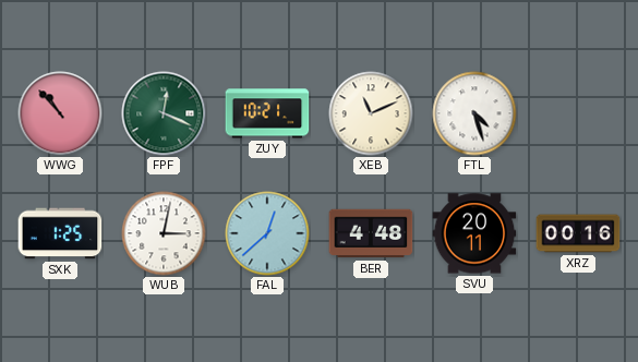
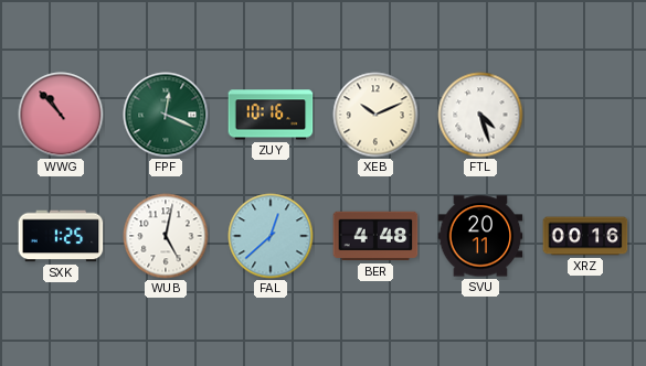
ZUY: 10:21 -> 10:16 (271, 115)
XEB: 11:11 -> 10:11 (375, 115)
WUB: 3:02 -> 5:02 (166, 236)
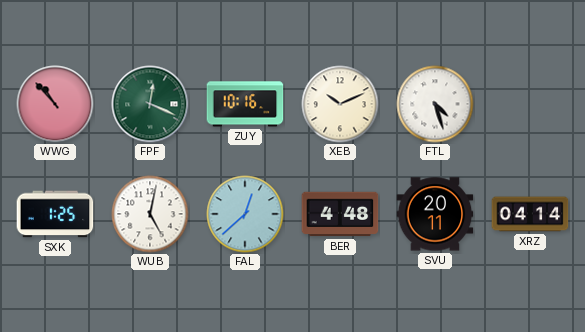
XRZ: 00:16 -> 04:14 (530, 214)
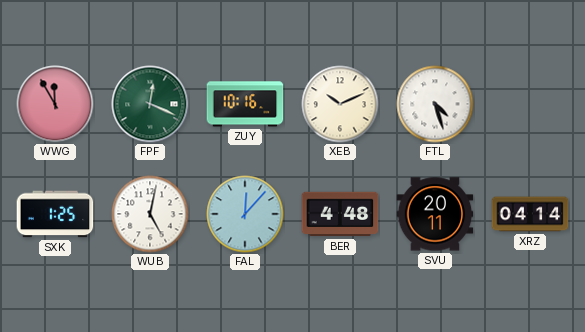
WWG: 10:53 -> 11:55 (55, 104)
FAL: 12:38 -> 12:07 (245, 214)
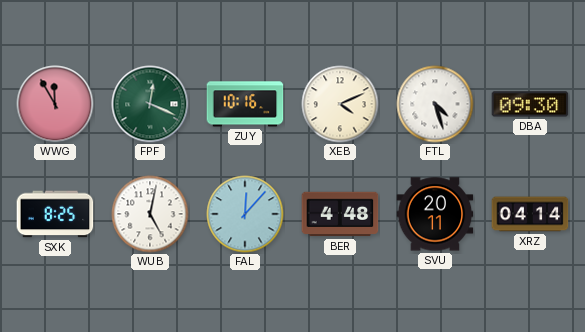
XEB: 10:11 -> 4:11 (340, 104)
DBA: none -> 09:30 (530, 104)
SXK: 1:25 -> 8:25 (55, 214)
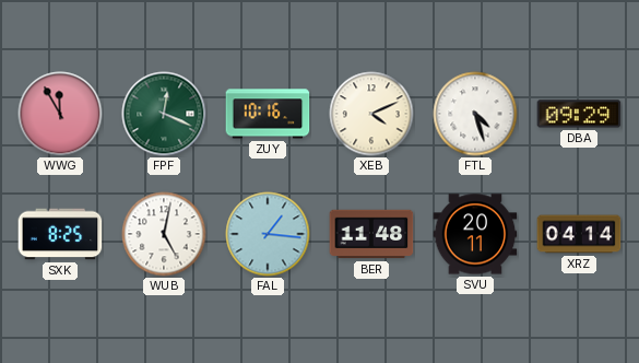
DBA: 09:30 -> 09:29 (579, 114)
FAL: 12:07 -> 1:16 (268, 234)
BER: 4:48 -> 11:48 (371, 234)
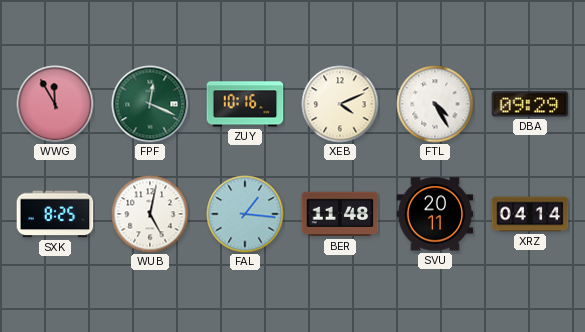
FTL: 4:27 -> 4:25 (435, 104)
